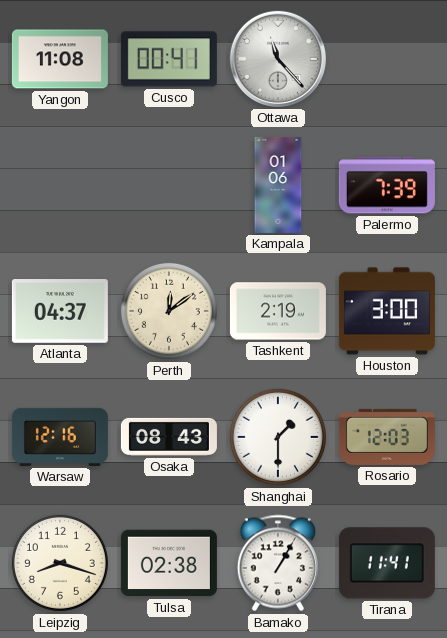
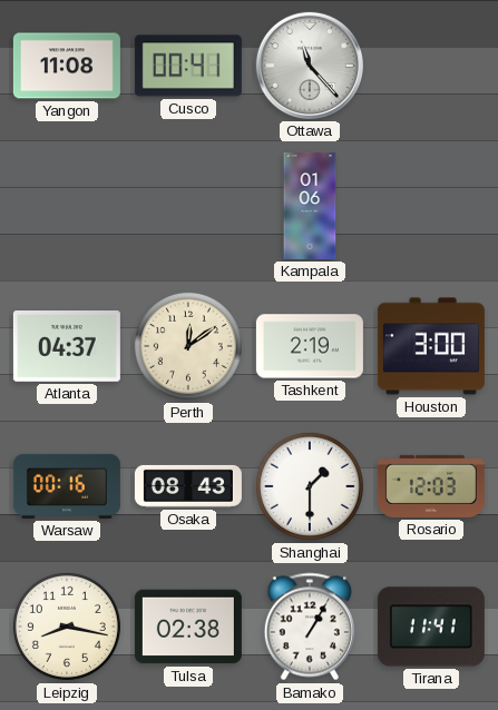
Palermo: 7:39 -> none (387, 185)
Warsaw: 12:16 -> 00:16 (67, 486)
Leipzig: 8:18 -> 8:17 (67, 627)
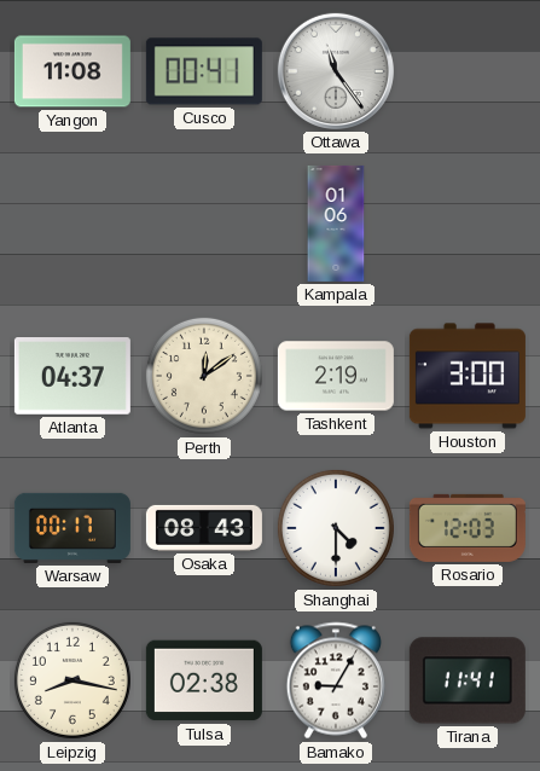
Ottawa: 11:23 -> 11:24 (336, 71)
Warsaw: 00:16 -> 00:17 (72, 528)
Shanghai: 1:30 -> 4:30 (336, 528)
Bamako: 1:05 -> 9:05 (336, 680)
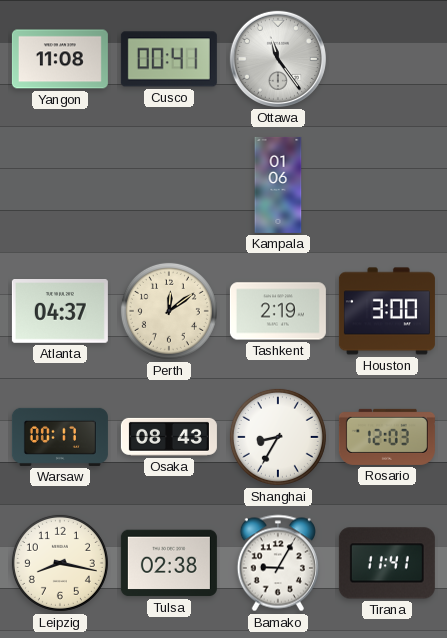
Shanghai: 4:30 -> 8:35 (278, 437)
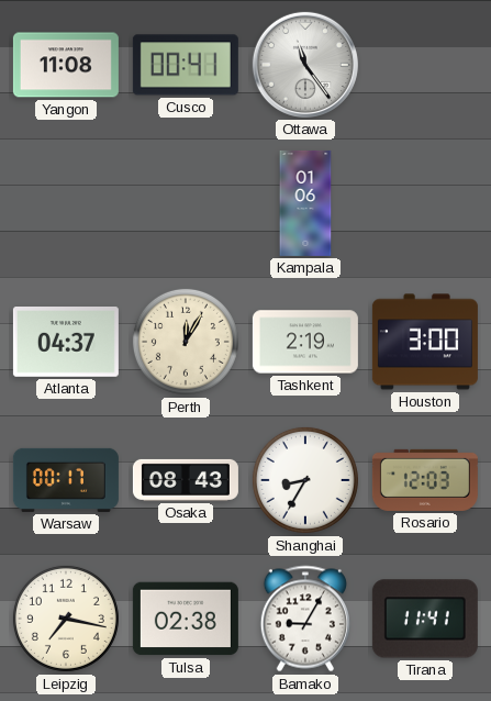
Perth: 12:09 -> 12:05 (186, 342)
Leipzig: 8:17 -> 7:17 (66, 619)
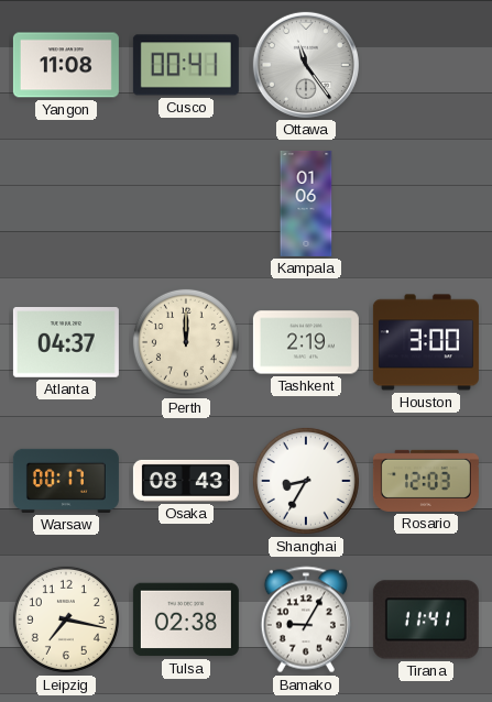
Perth: 12:05 -> 12:00 (186, 342)
